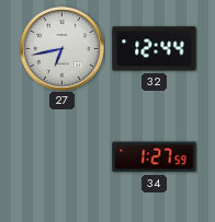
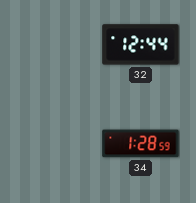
27: 6:43 -> none (61, 48)
34: 1:27 -> 1:28 (141, 144)
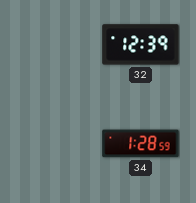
32: 12:44 -> 12:39 (141, 45)
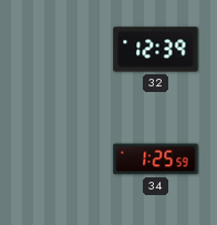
34: 1:28 -> 1:25 (156, 160)
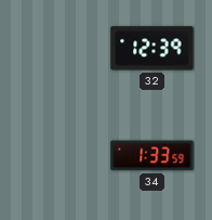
34: 1:25 -> 1:33 (153, 156)
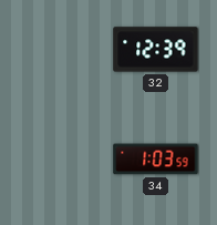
34: 1:33 -> 1:03 (156, 160)
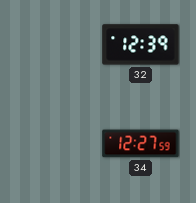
34: 1:03 -> 12:27 (141, 144)
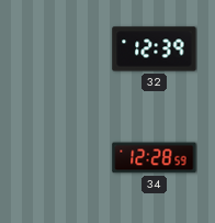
34: 12:27 -> 12:28 (155, 158)
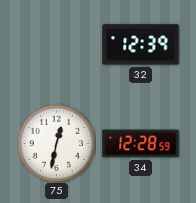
75: none -> 12:32 (56, 143)
